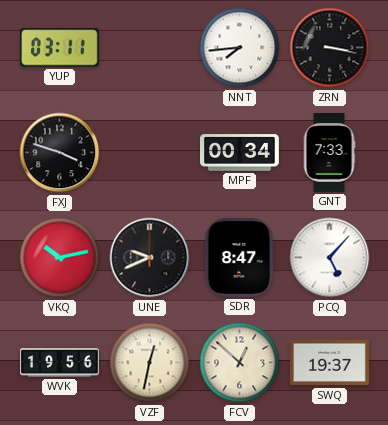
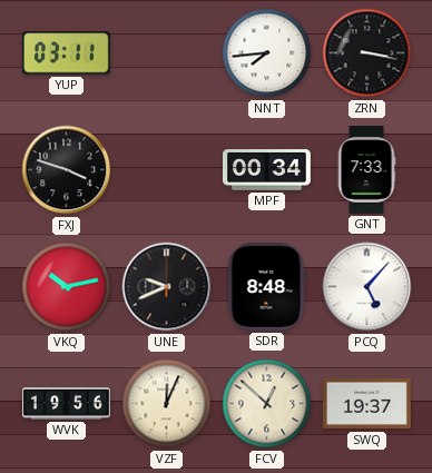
SDR: 8:47 -> 8:48 (267, 286)
VZF: 12:32 -> 12:04 (167, 404)
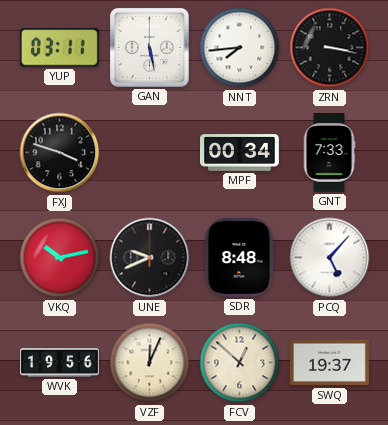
GAN: none -> 5:28 (149, 47)
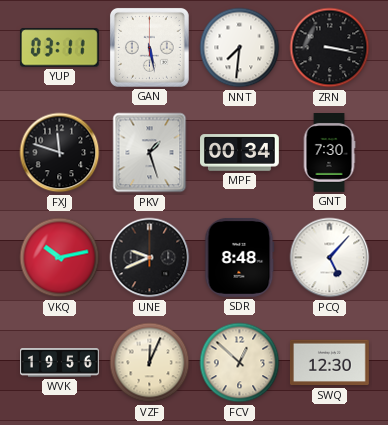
NNT: 7:44 -> 7:31 (240, 48)
FXJ: 3:48 -> 11:48 (60, 153)
PKV: none -> 1:27 (150, 153)
GNT: 7:33 -> 7:30 (329, 153)
SWQ: 19:37 -> 12:30 (329, 363)
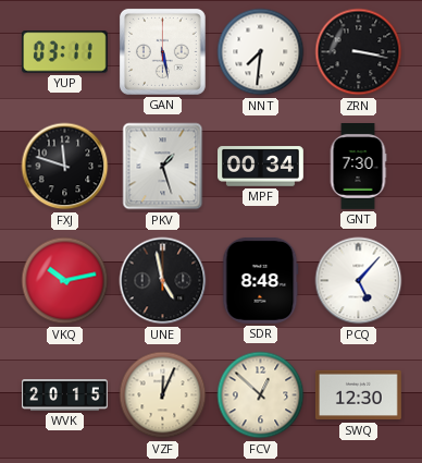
UNE: 9:41 -> 4:58 (163, 281)
WVK: 19:56 -> 20:15 (65, 395)
